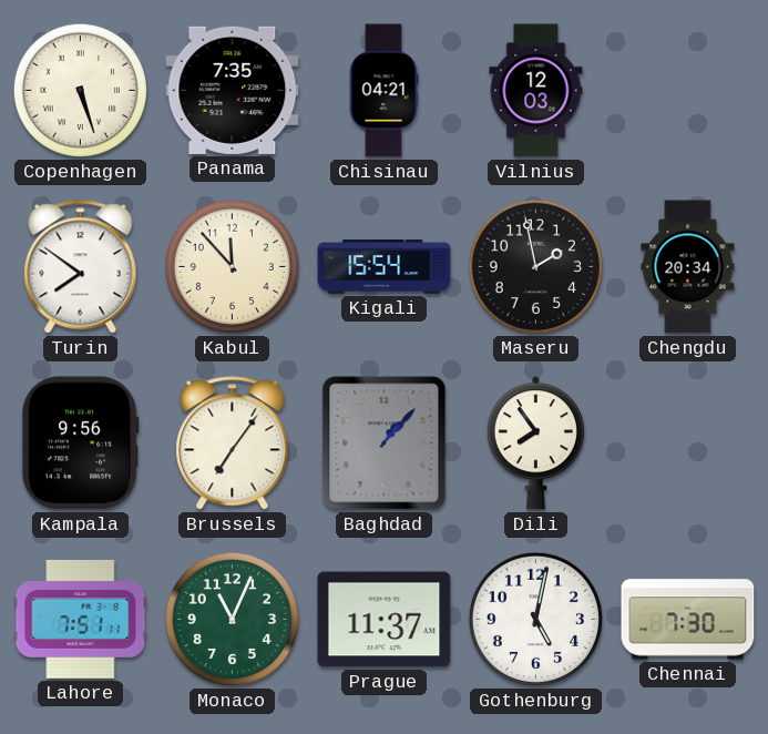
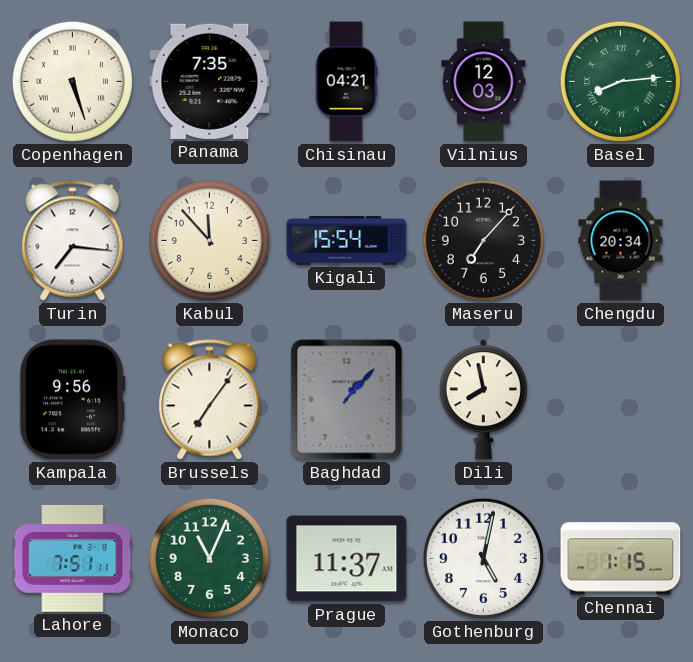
Basel: none -> 8:14 (620, 81)
Turin: 7:51 -> 7:16 (73, 241)
Maseru: 1:58 -> 7:07 (483, 240)
Dili: 7:54 -> 7:58 (483, 400)
Chennai: 7:30 -> 1:15 (621, 559)
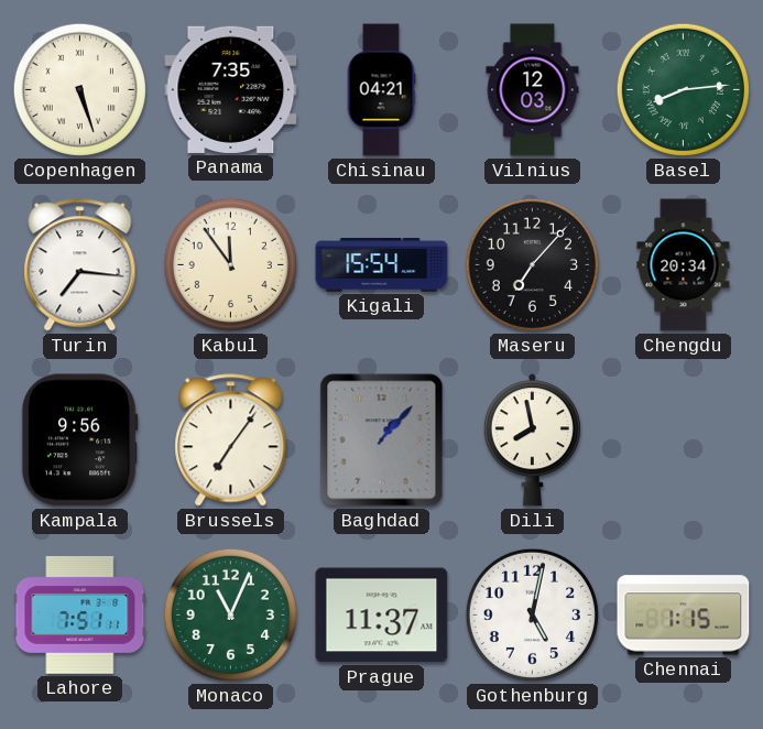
Kabul: 11:53 -> 11:54 (230, 264)
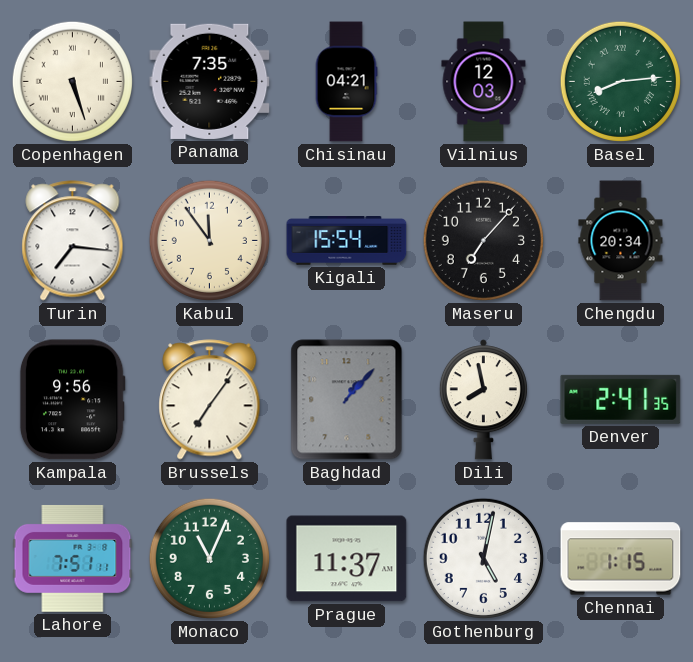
Denver: none -> 2:41 (621, 399)
